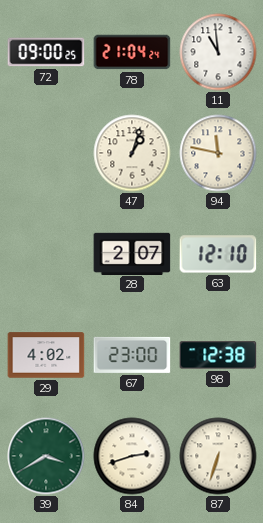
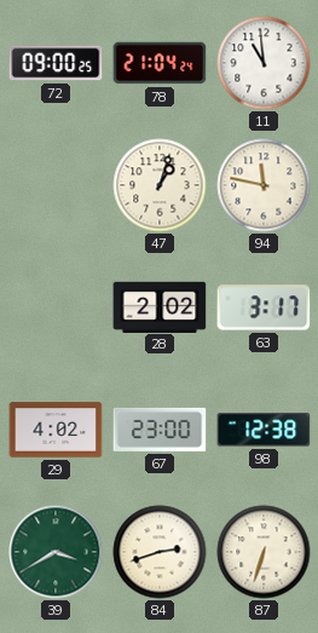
28: 2:07 -> 2:02 (160, 306)
63: 12:10 -> 3:17 (264, 307)
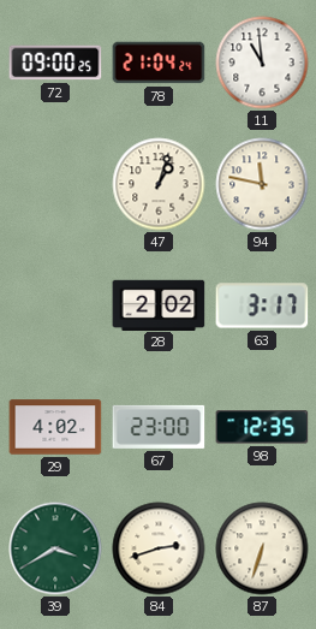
98: 12:38 -> 12:35 (262, 427)
